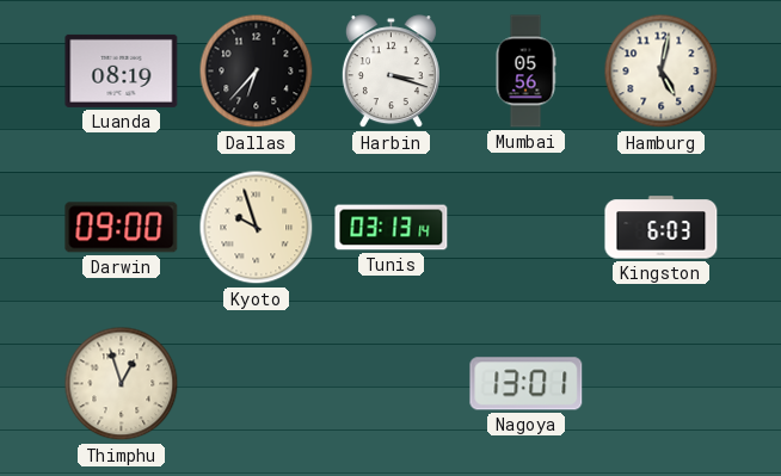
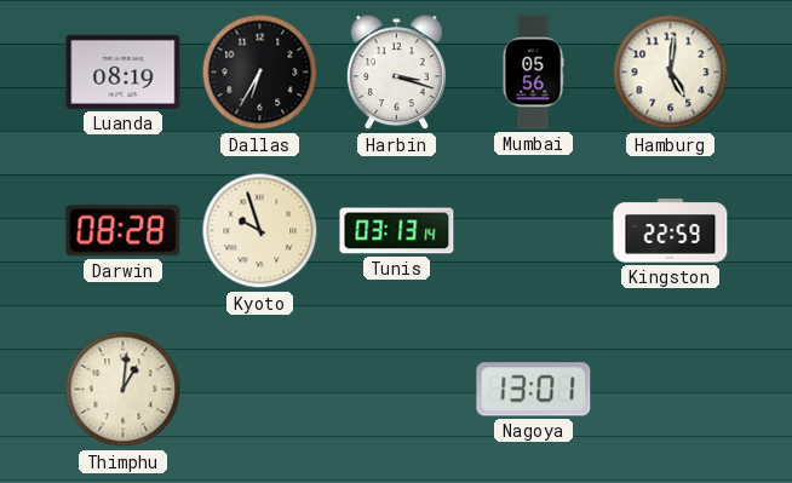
Dallas: 6:37 -> 6:35 (260, 73)
Hamburg: 5:02 -> 5:01 (671, 73)
Darwin: 09:00 -> 08:28 (124, 231)
Kingston: 6:03 -> 22:59 (671, 231)
Thimphu: 12:57 -> 1:01 (124, 390)
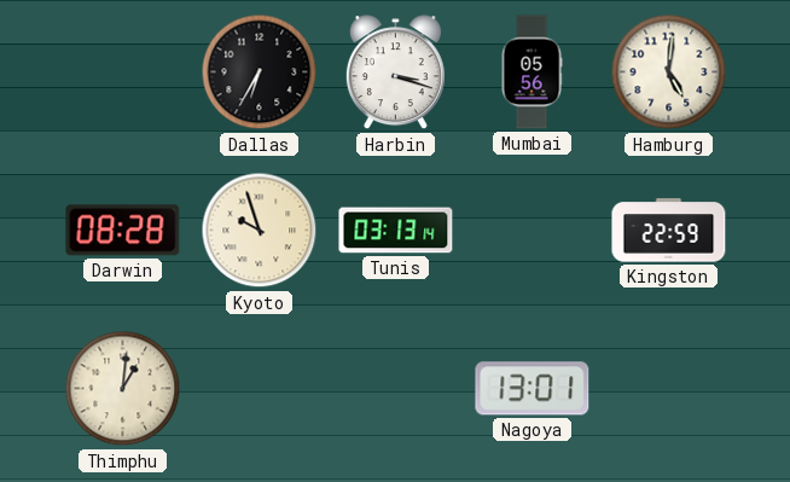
Luanda: 08:19 -> none (124, 71)
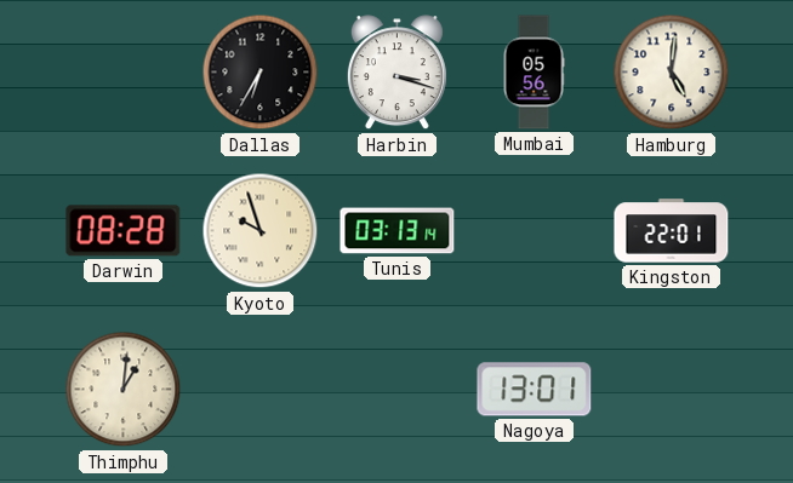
Kingston: 22:59 -> 22:01 (672, 231)
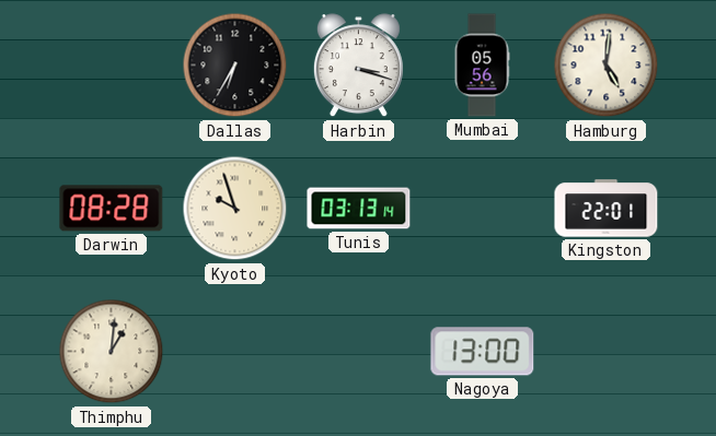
Nagoya: 13:01 -> 13:00 (483, 352)
